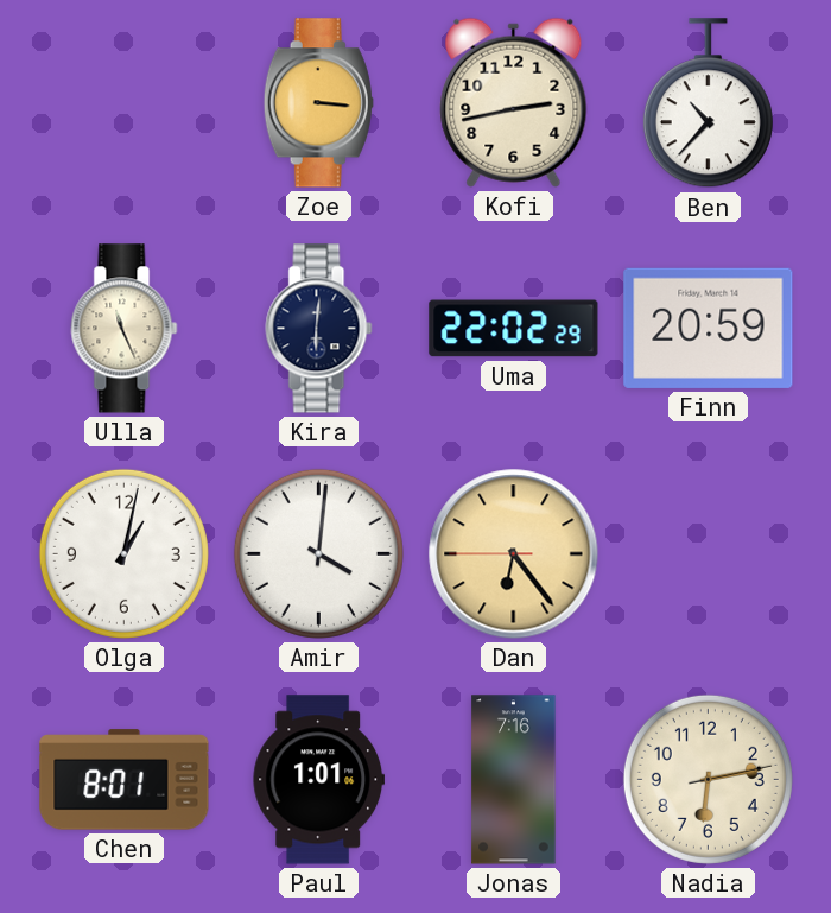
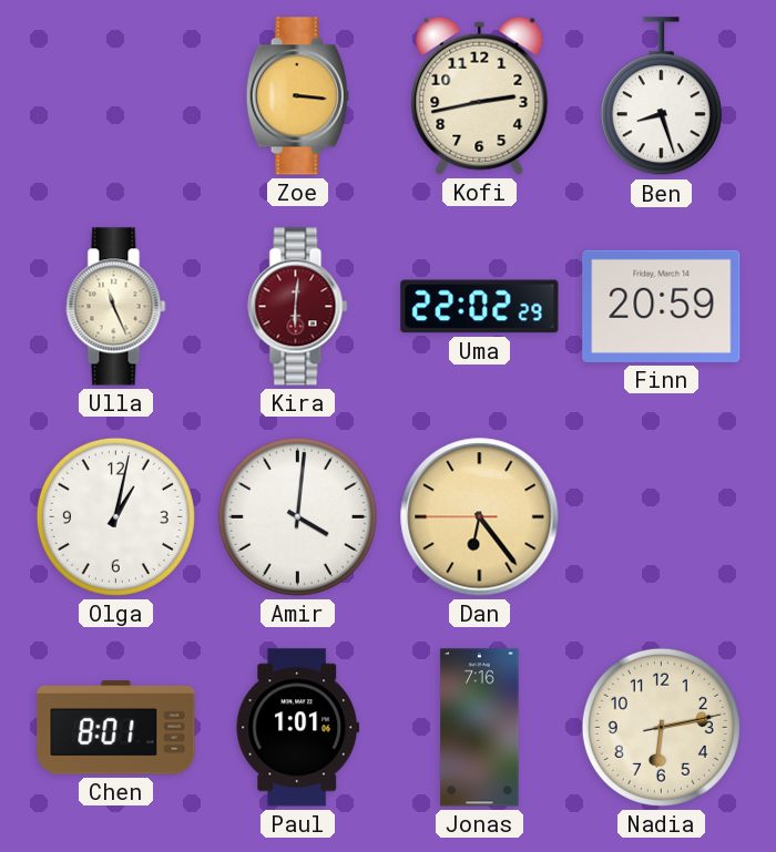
Ben: 10:37 -> 8:27 (661, 96)
Kira dial: navy -> burgundy (298, 307)
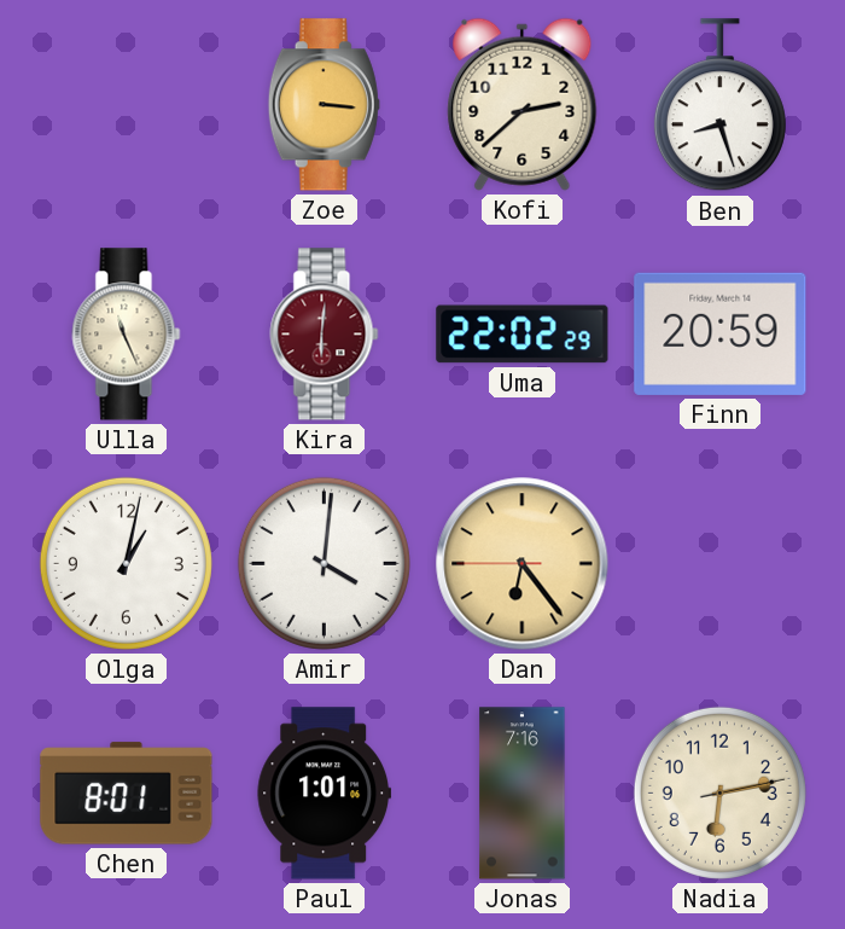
Kofi: 2:43 -> 2:38 (523, 104)
